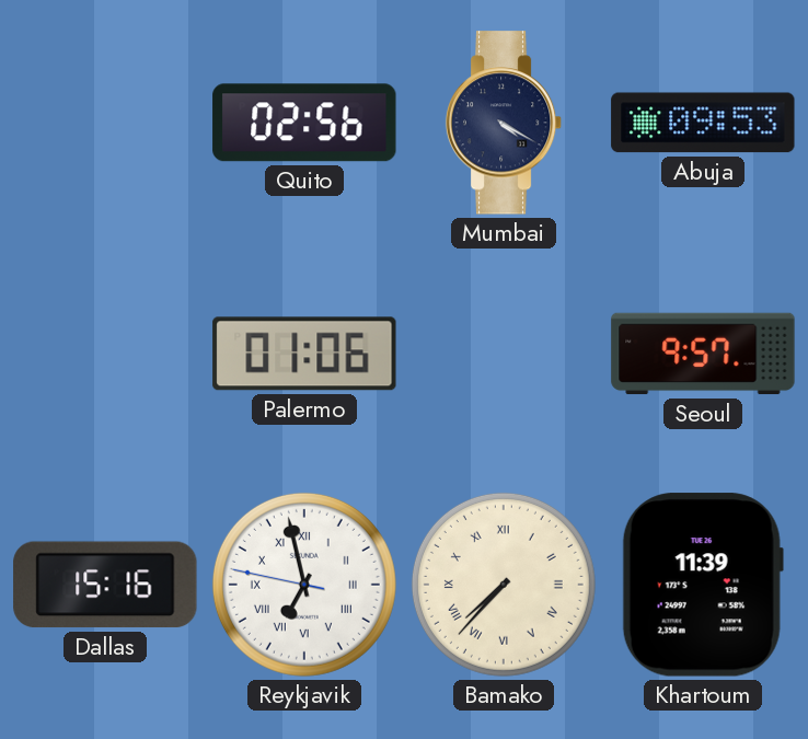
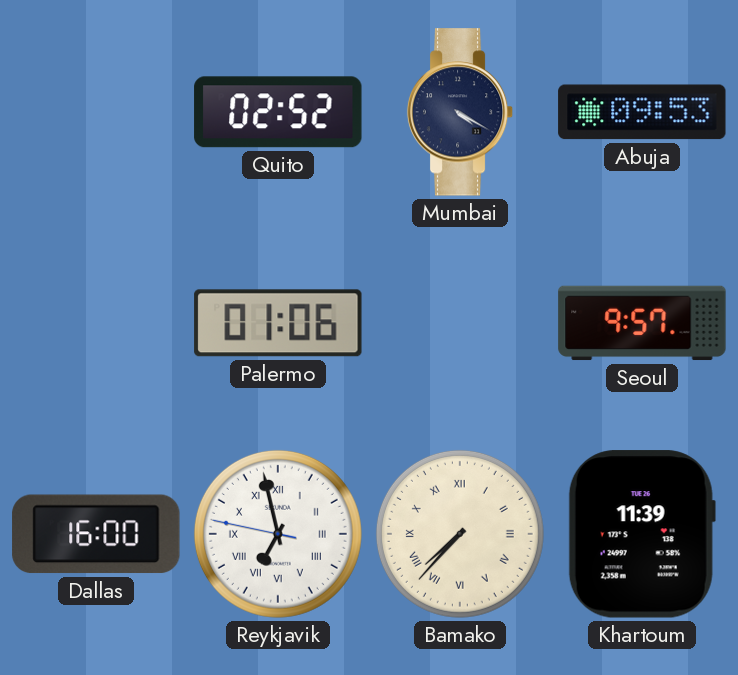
Quito: 02:56 -> 02:52 (278, 112)
Dallas: 15:16 -> 16:00 (96, 534)
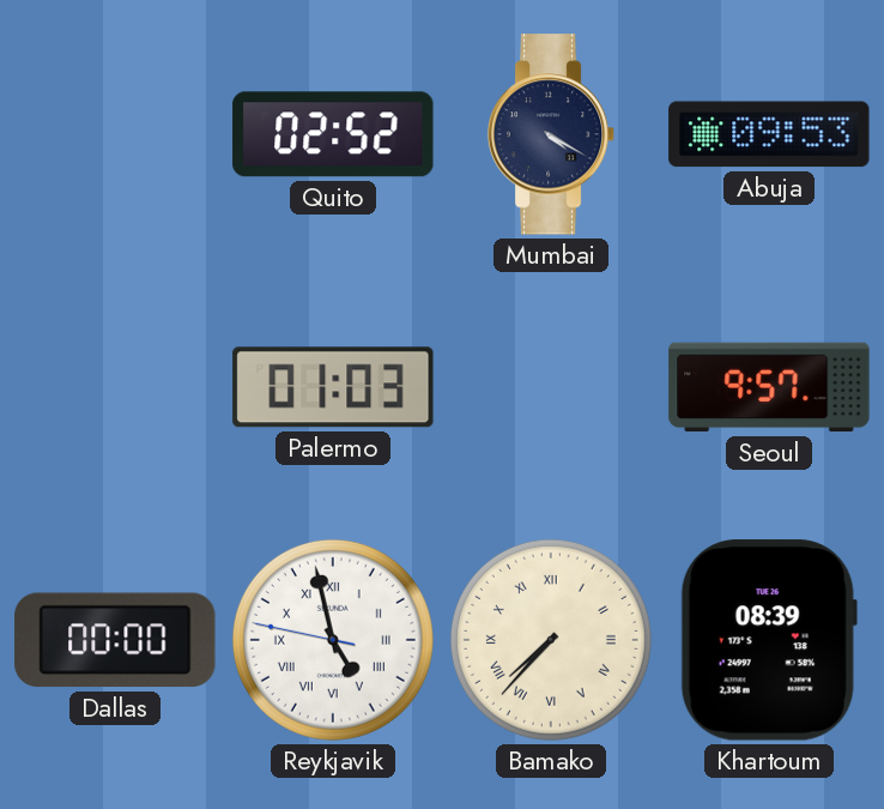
Palermo: 01:06 -> 01:03 (333, 387)
Dallas: 16:00 -> 00:00 (115, 640)
Reykjavik: 6:57 -> 4:57 (333, 640)
Khartoum: 11:39 -> 08:39 (769, 640)
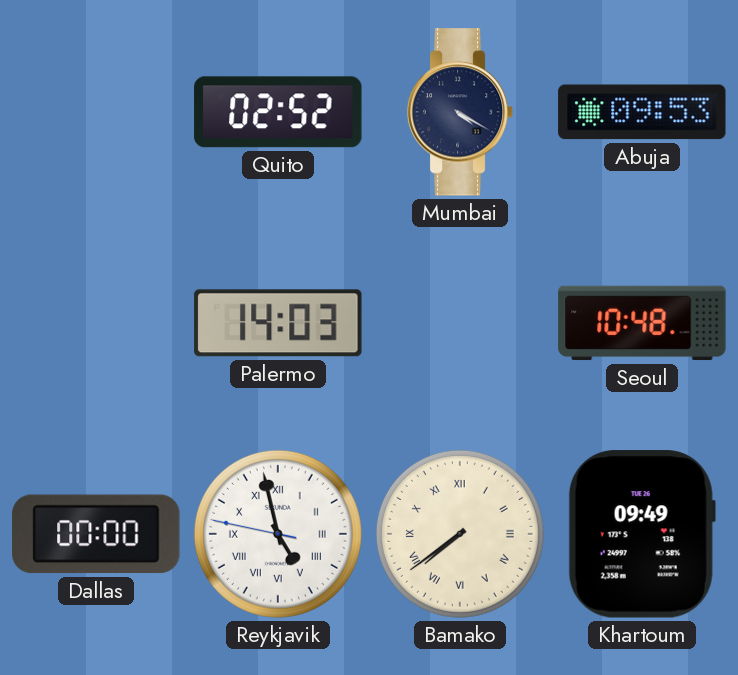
Palermo: 01:03 -> 14:03 (278, 323)
Seoul: 9:57 -> 10:48 (642, 323)
Bamako: 7:37 -> 7:39 (460, 534)
Khartoum: 08:39 -> 09:49 (642, 534)
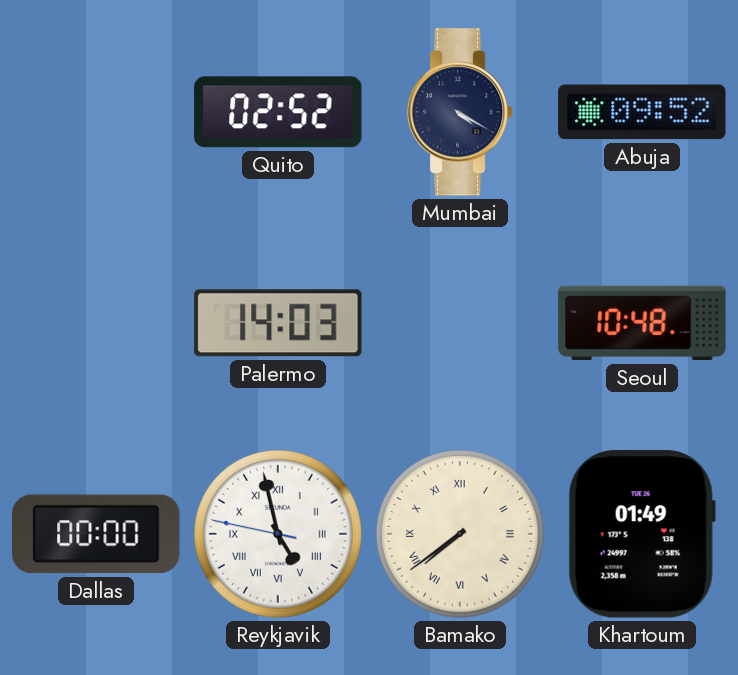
Abuja: 09:53 -> 09:52 (642, 112)
Khartoum: 09:49 -> 01:49 (642, 534)
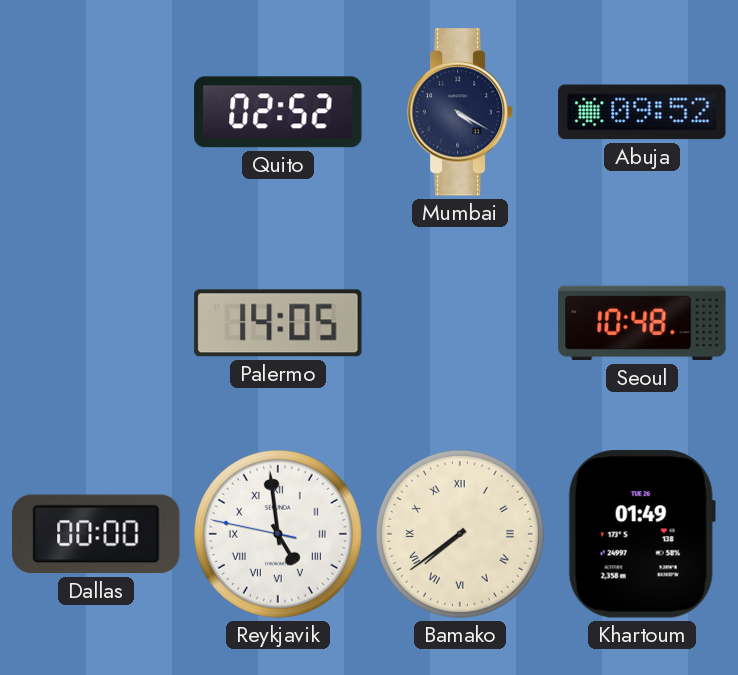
Palermo: 14:03 -> 14:05 (278, 323)
Reykjavik: 4:57 -> 4:58 (278, 534)
